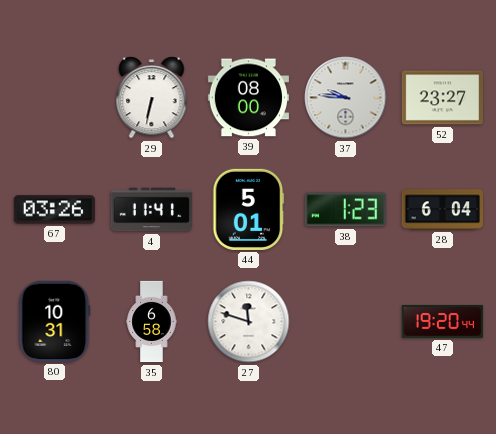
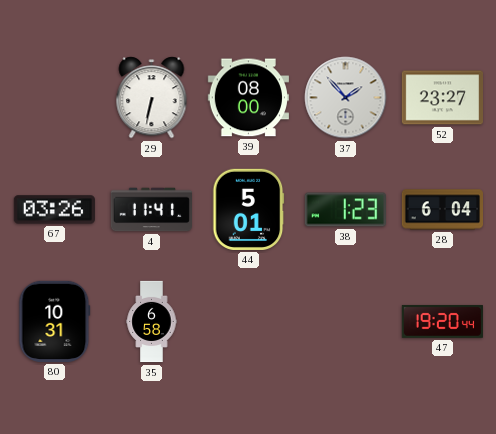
37: 9:46 -> 1:53 (346, 98)
27: 11:48 -> none (249, 322)
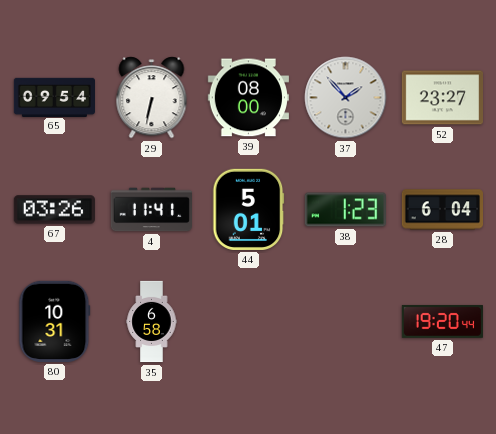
65: none -> 09:54 (54, 97)
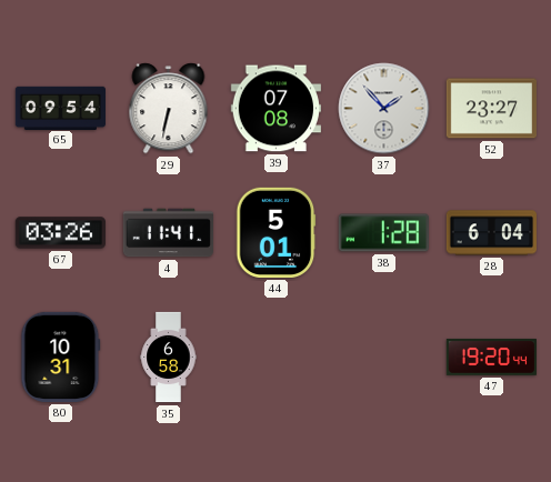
39: 08:00 -> 07:08 (275, 109)
38: 1:23 -> 1:28 (383, 233)
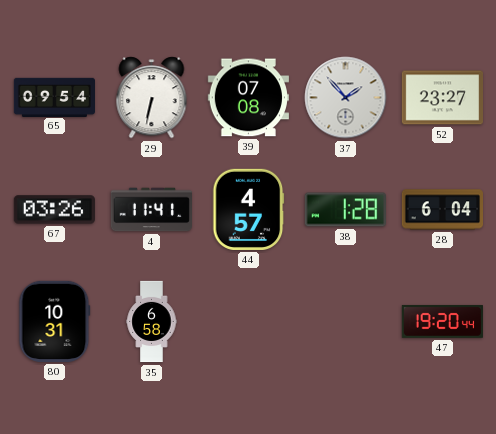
44: 5:01 -> 4:57 (248, 209)
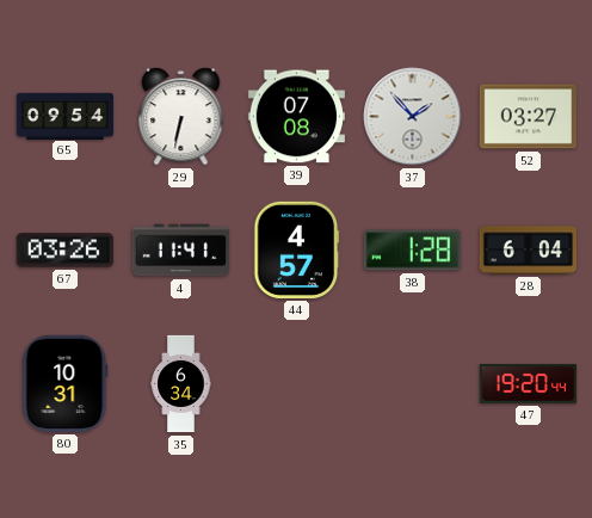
52: 23:27 -> 03:27 (528, 117)
35: 6:58 -> 6:34 (181, 384)
